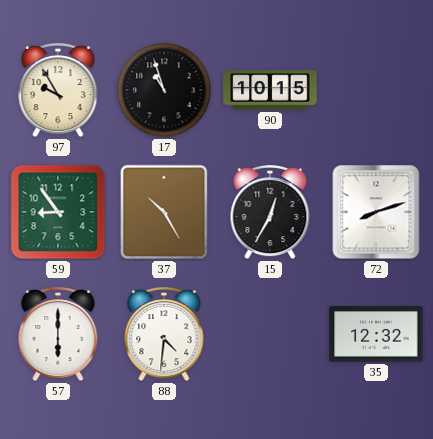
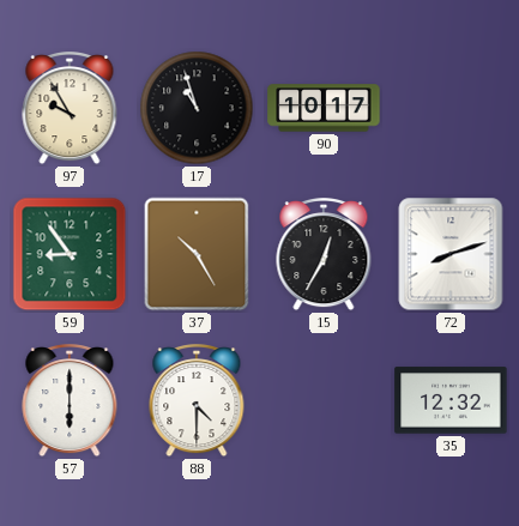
90: 10:15 -> 10:17 (324, 108)
88: 4:31 -> 4:30 (197, 401)
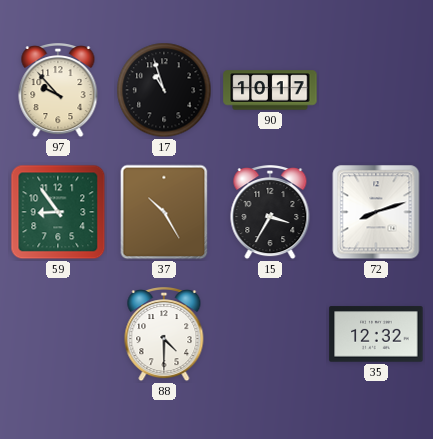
97: 9:55 -> 9:53 (58, 91)
15: 12:35 -> 3:35 (270, 213)
57: 6:00 -> none (70, 401)
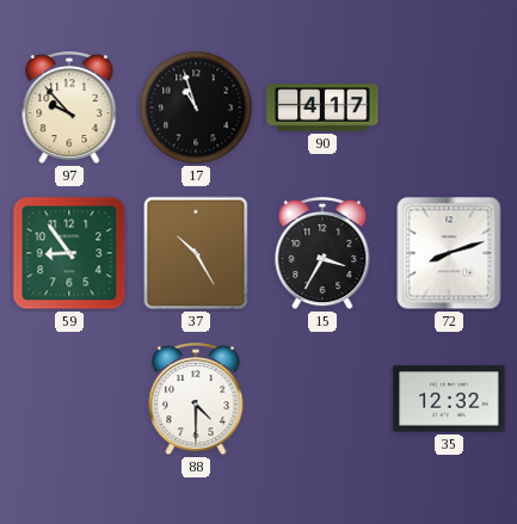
90: 10:17 -> 4:17 (322, 107)
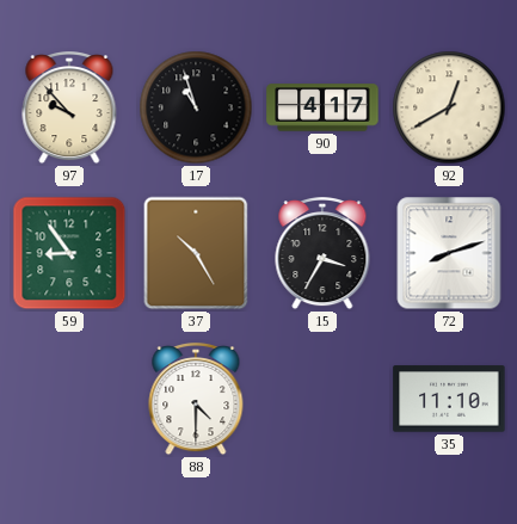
92: none -> 12:40 (449, 107)
35: 12:32 -> 11:10 (449, 399)
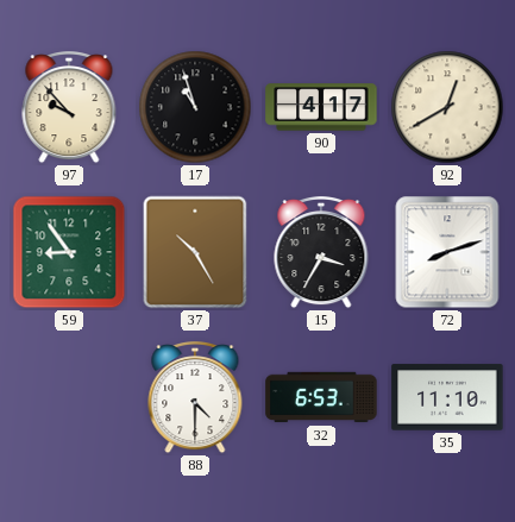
32: none -> 6:53 (321, 397)
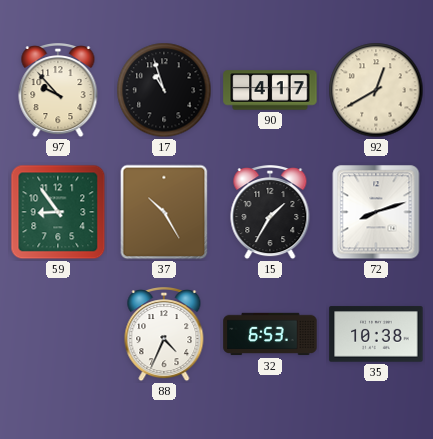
15: 3:35 -> 1:35 (270, 213)
88: 4:30 -> 4:34 (164, 335)
35: 11:10 -> 10:38 (376, 334)
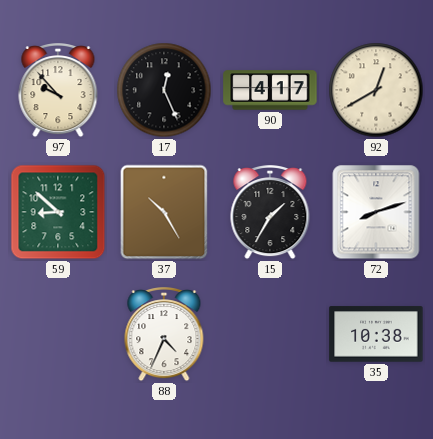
17: 10:57 -> 12:26 (164, 90)
59: 8:54 -> 8:52 (58, 212)
32: 6:53 -> none (270, 334)
